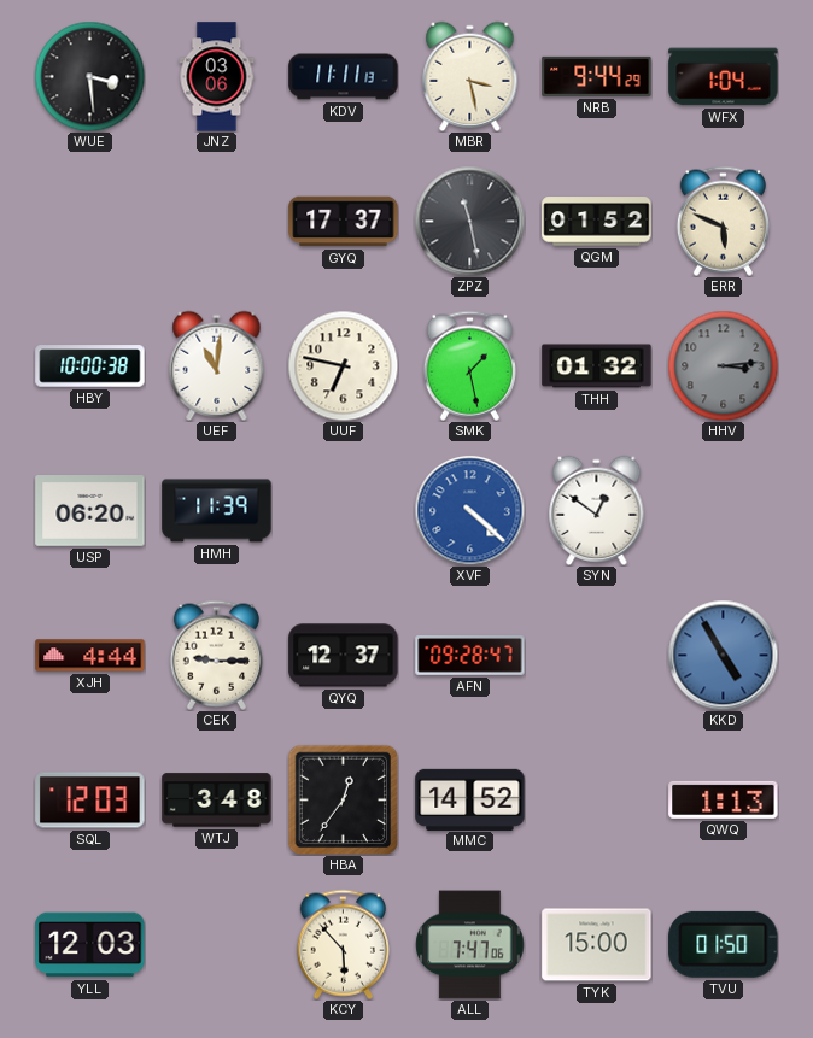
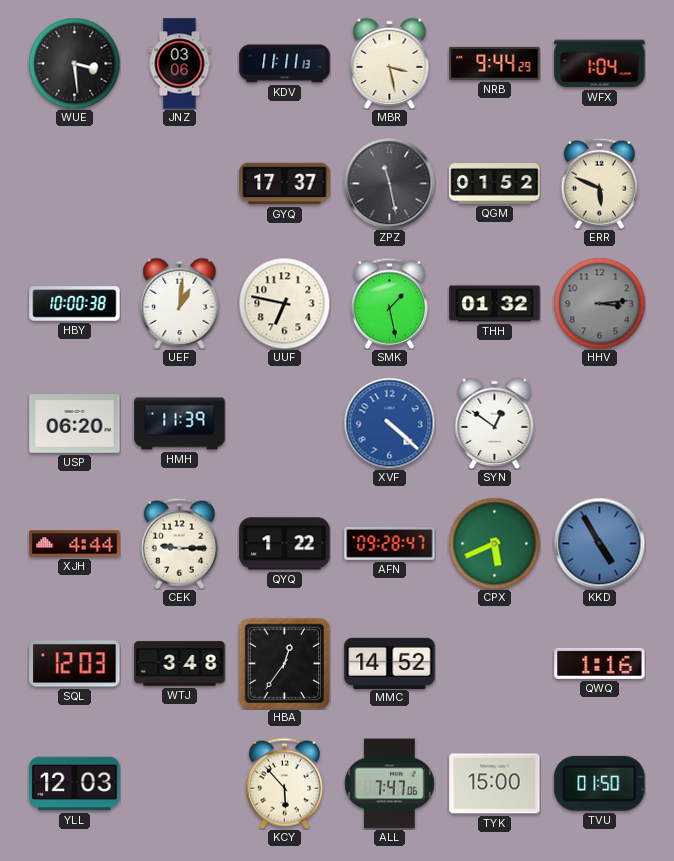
UEF: 11:01 -> 1:01 (180, 303)
QYQ: 12:37 -> 1:22 (285, 544)
CPX: none -> 5:41 (494, 543)
QWQ: 1:13 -> 1:16 (600, 663)
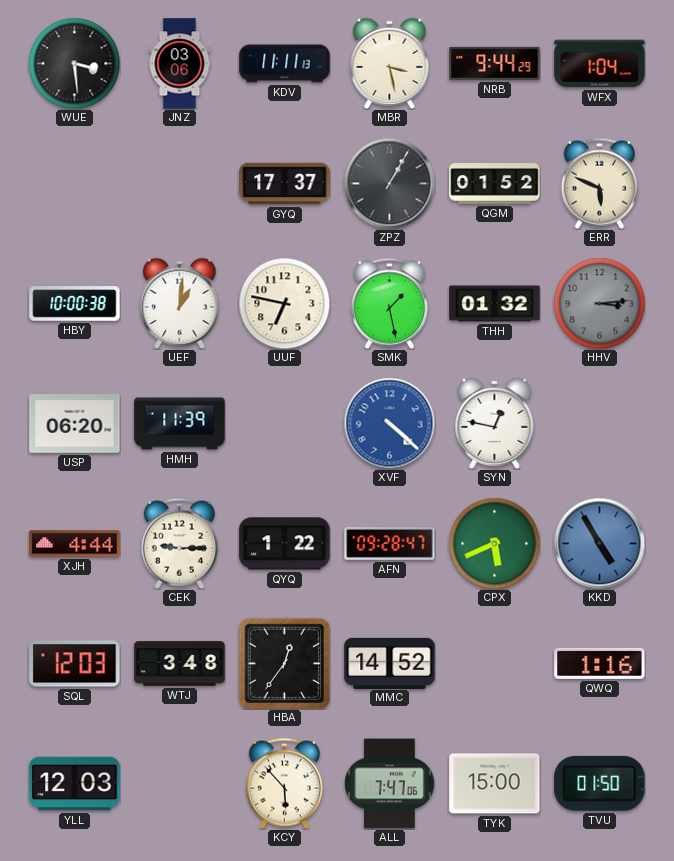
ZPZ: 11:28 -> 1:05 (389, 183)
SYN: 12:51 -> 12:47 (495, 423)
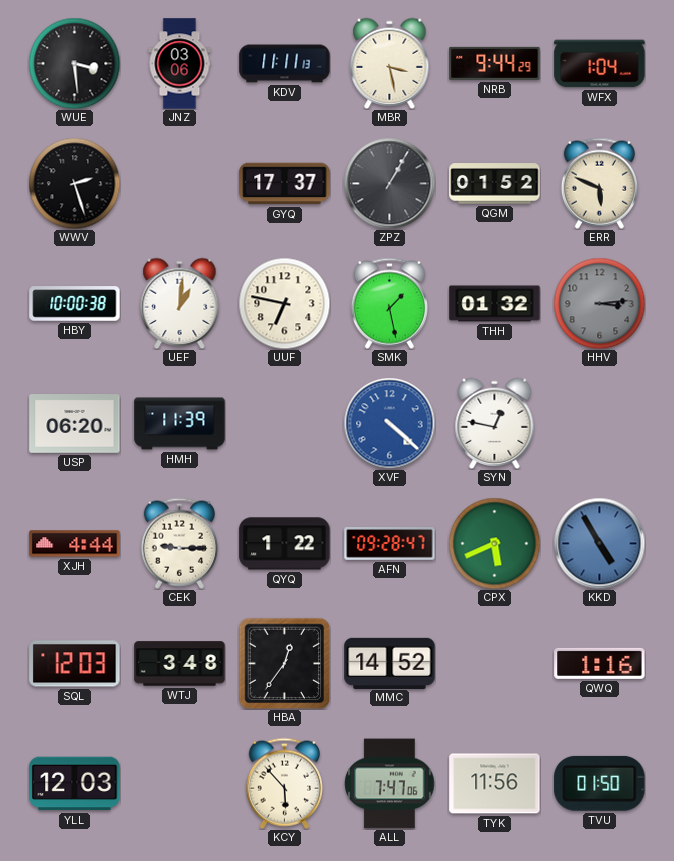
WWV: none -> 2:27 (74, 183)
TYK: 15:00 -> 11:56 (495, 784)
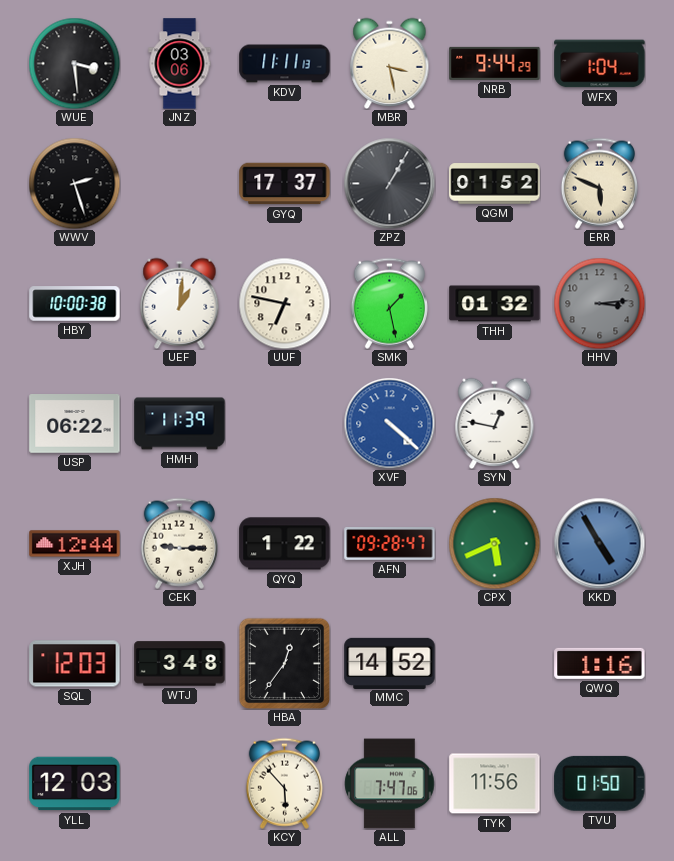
USP: 06:20 -> 06:22 (75, 424)
XJH: 4:44 -> 12:44 (75, 544)
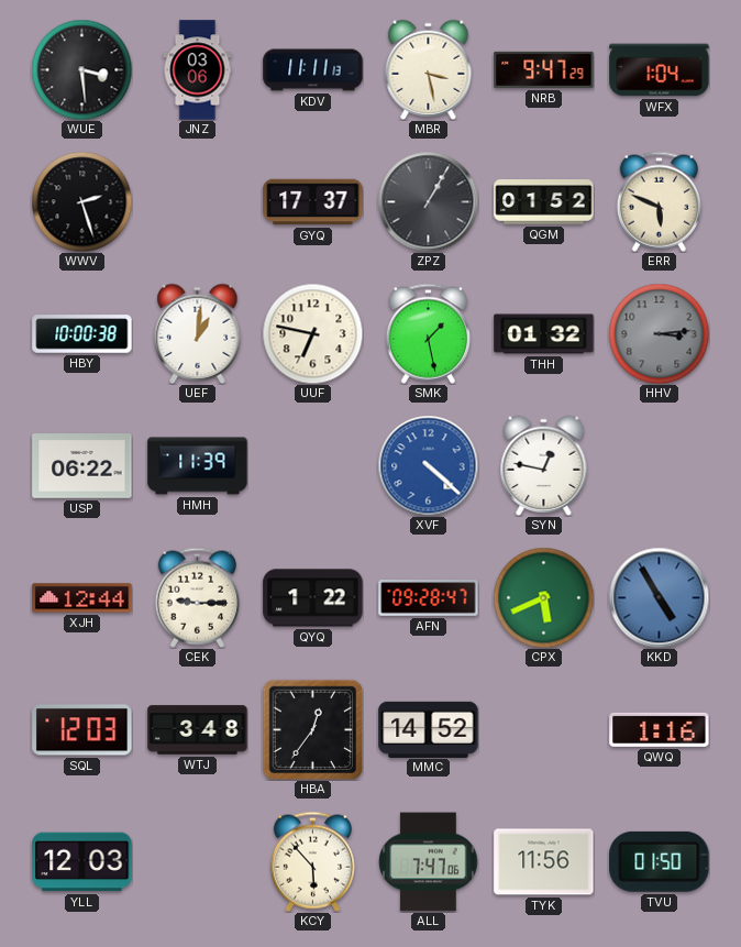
NRB: 9:44 -> 9:47 (544, 69)
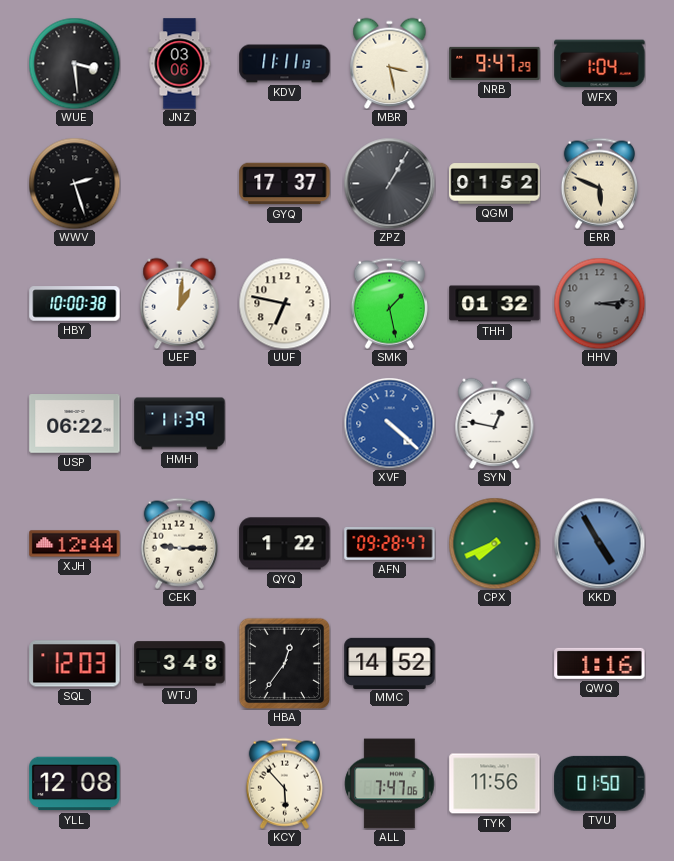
CPX: 5:41 -> 7:41 (494, 543)
YLL: 12:03 -> 12:08 (75, 784)
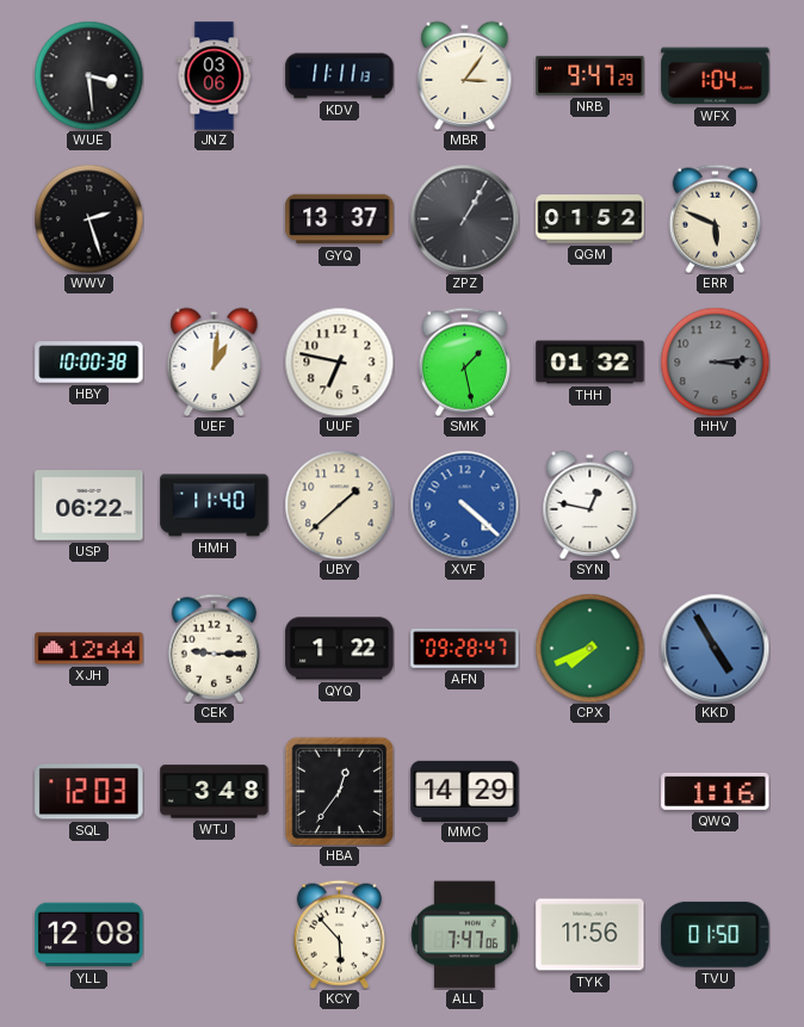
MBR: 3:28 -> 3:06 (465, 75)
GYQ: 17:37 -> 13:37 (340, 219)
HMH: 11:39 -> 11:40 (215, 506)
UBY: none -> 1:38 (339, 505)
MMC: 14:52 -> 14:29 (465, 791)
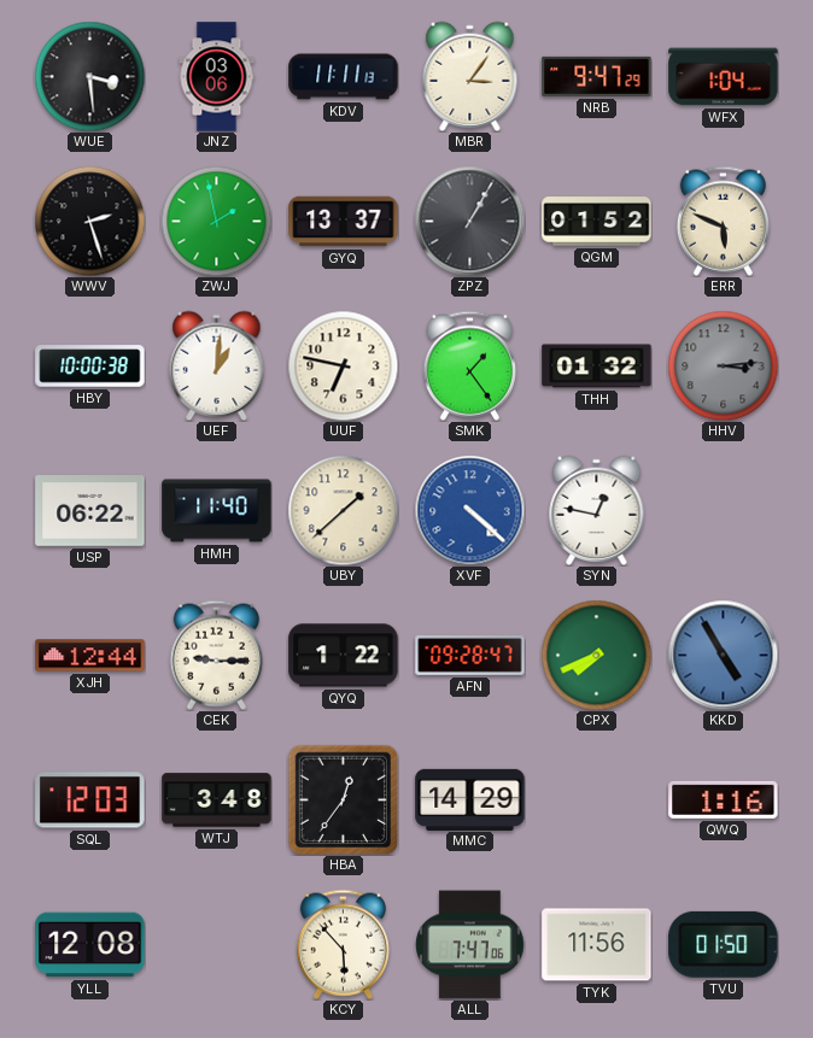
ZWJ: none -> 1:58 (216, 221)
SMK: 1:28 -> 1:24 (469, 365)
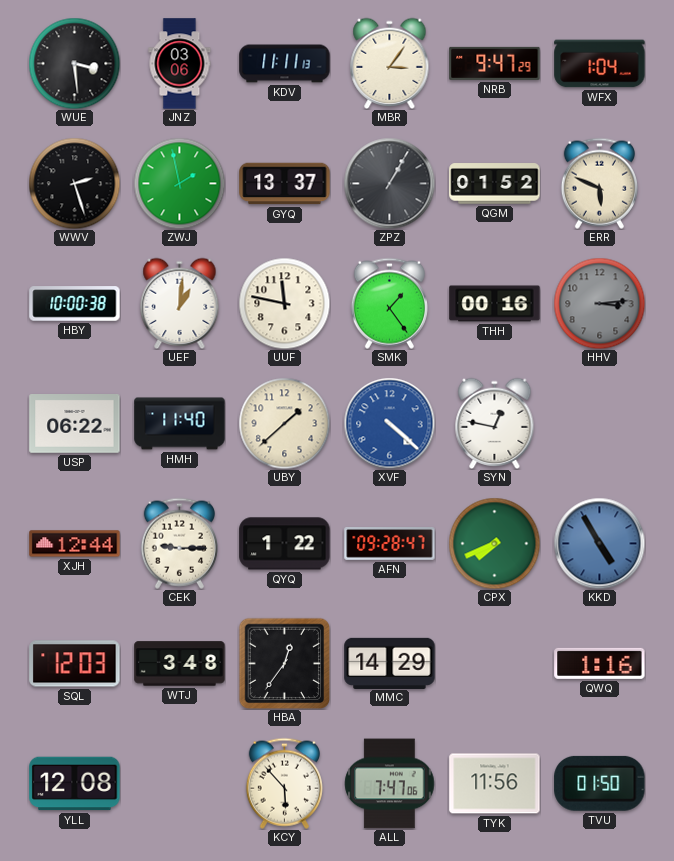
UUF: 6:47 -> 11:47 (284, 303)
THH: 01:32 -> 00:16 (495, 304)
